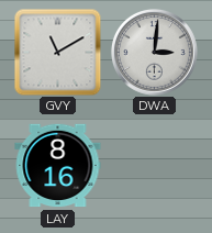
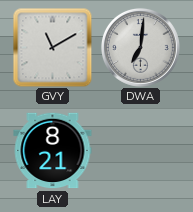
DWA: 3:01 -> 7:01 (140, 47)
LAY: 8:16 -> 8:21 (53, 151)
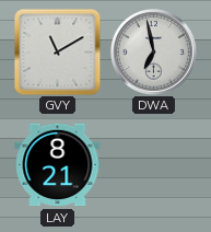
DWA: 7:01 -> 6:58 (153, 51)
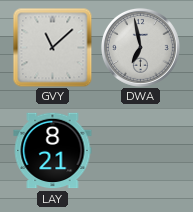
GVY: 11:10 -> 11:08 (52, 47)
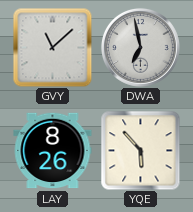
LAY: 8:21 -> 8:26 (53, 151)
YQE: none -> 5:53 (141, 151)
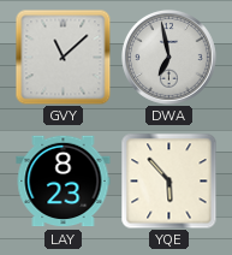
LAY: 8:26 -> 8:23 (64, 182)
